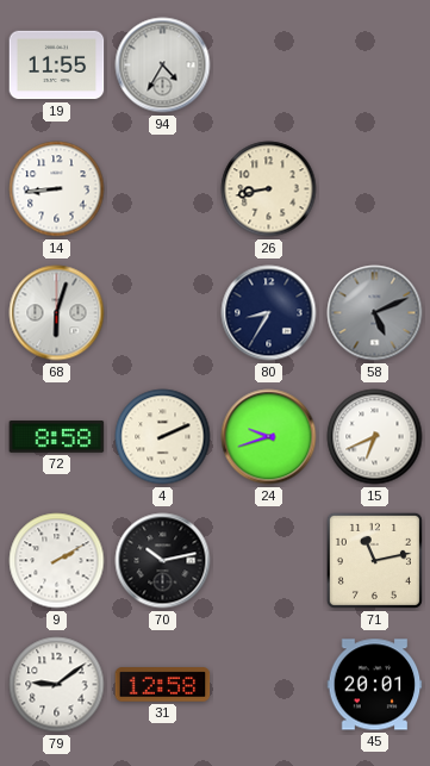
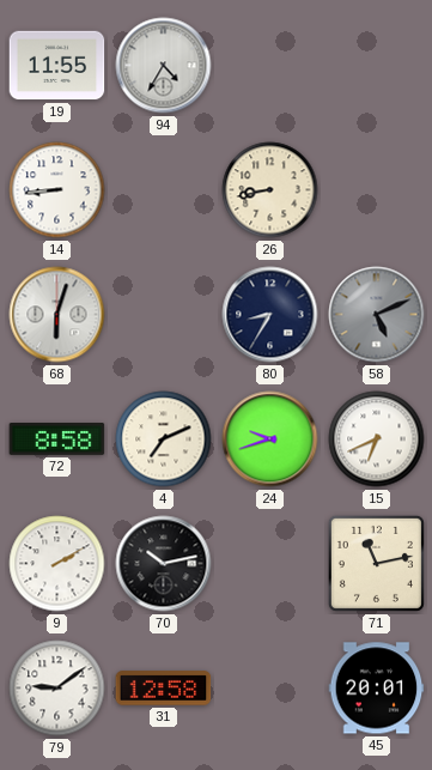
4: 2:11 -> 7:11 (164, 439)
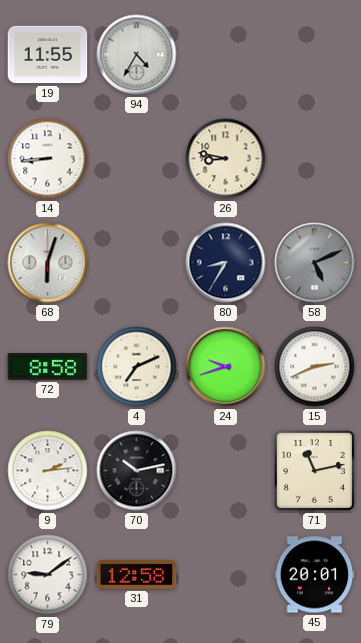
26: 8:43 -> 8:47 (226, 159)
15: 6:41 -> 2:41 (315, 367)
9: 2:10 -> 2:14 (48, 471)
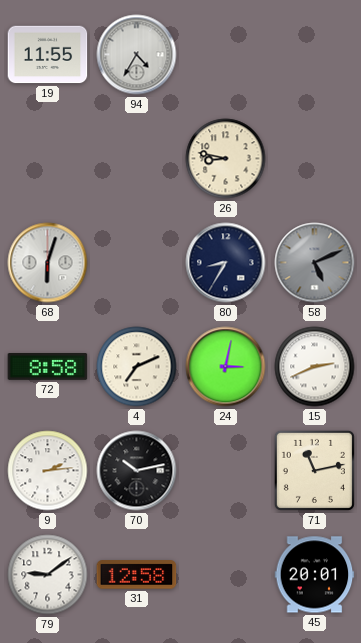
14: 8:44 -> none (48, 159)
24: 9:42 -> 3:02 (226, 367)
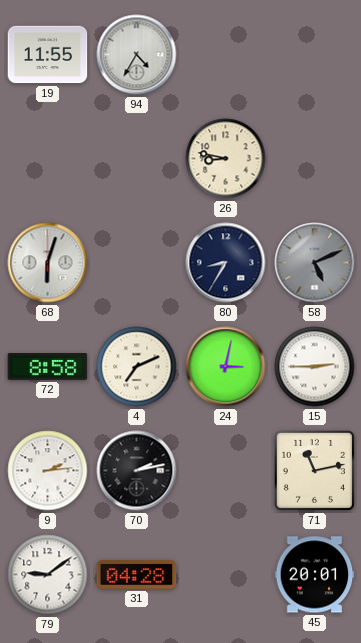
15: 2:41 -> 2:45 (315, 367)
70: 10:13 -> 2:13 (137, 471)
31: 12:58 -> 04:28 (137, 575)
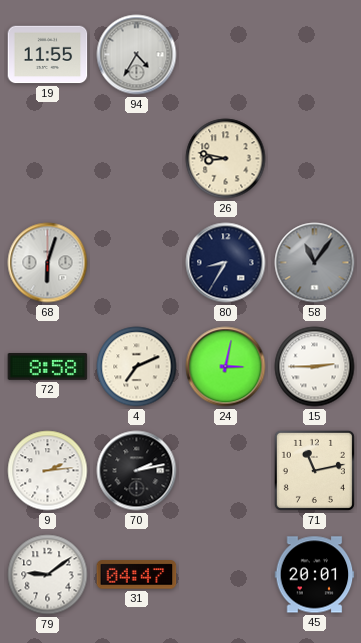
58: 5:11 -> 11:06 (315, 263)
31: 04:28 -> 04:47 (137, 575)
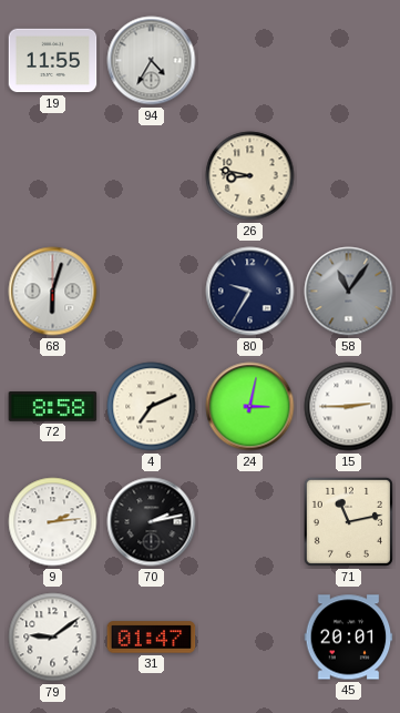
80: 8:35 -> 9:35 (250, 292)
31: 04:47 -> 01:47 (152, 638)
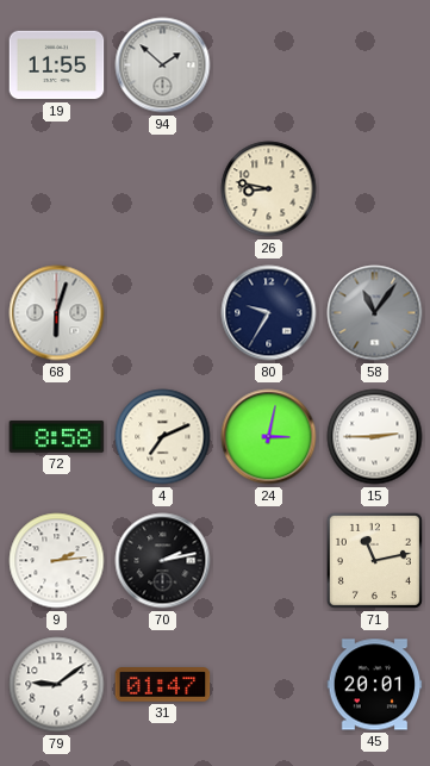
94: 4:35 -> 1:52 (163, 66)
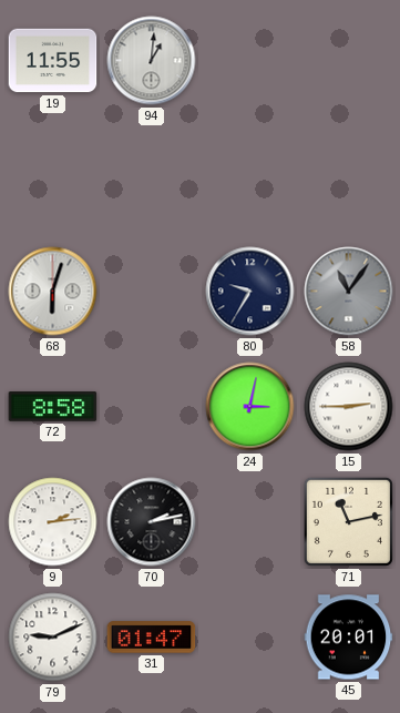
94: 1:52 -> 1:01 (152, 61)
26: 8:47 -> none (269, 189)
4: 7:11 -> none (163, 437)
79: 9:09 -> 9:11 (53, 638)
